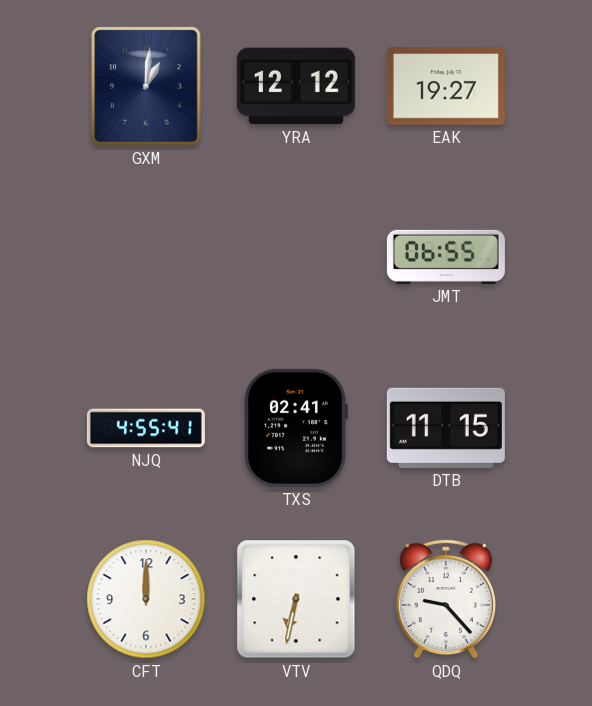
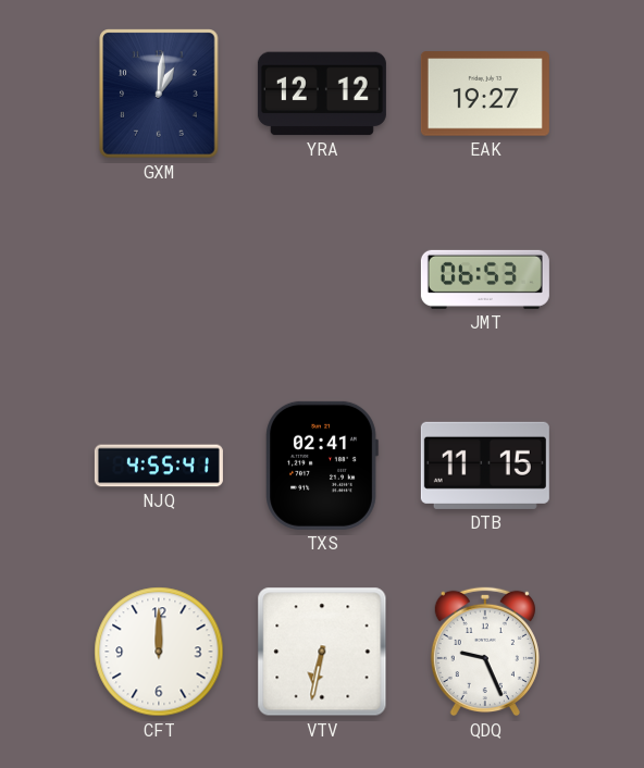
JMT: 06:55 -> 06:53 (485, 280)
QDQ: 9:23 -> 9:26 (485, 652)
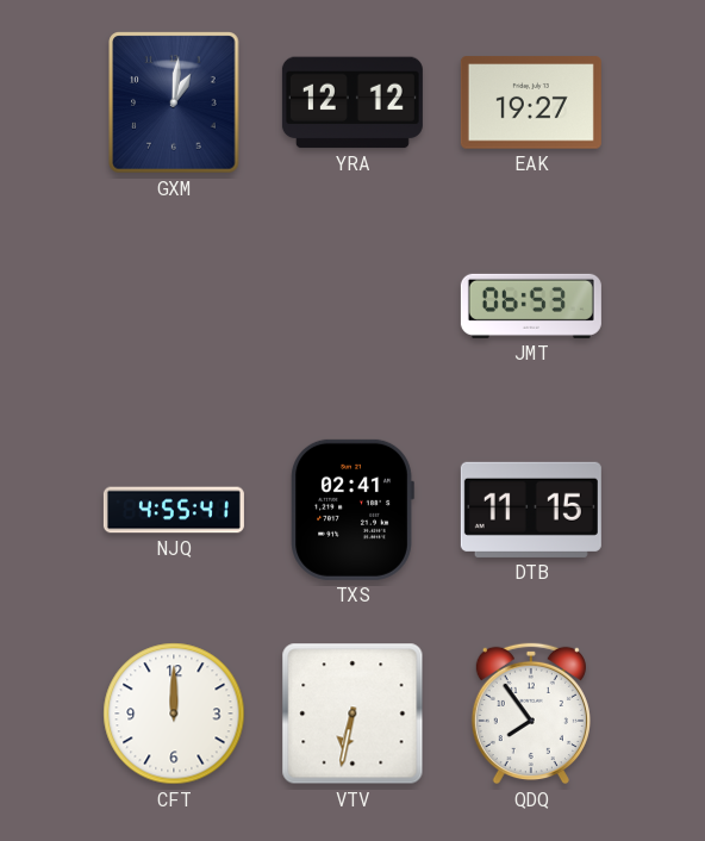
QDQ: 9:26 -> 7:54 (531, 714)
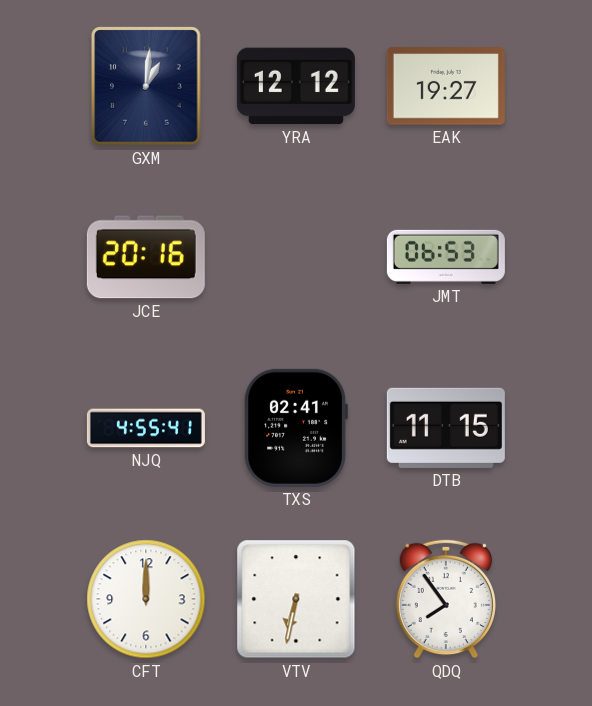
JCE: none -> 20:16 (146, 257)
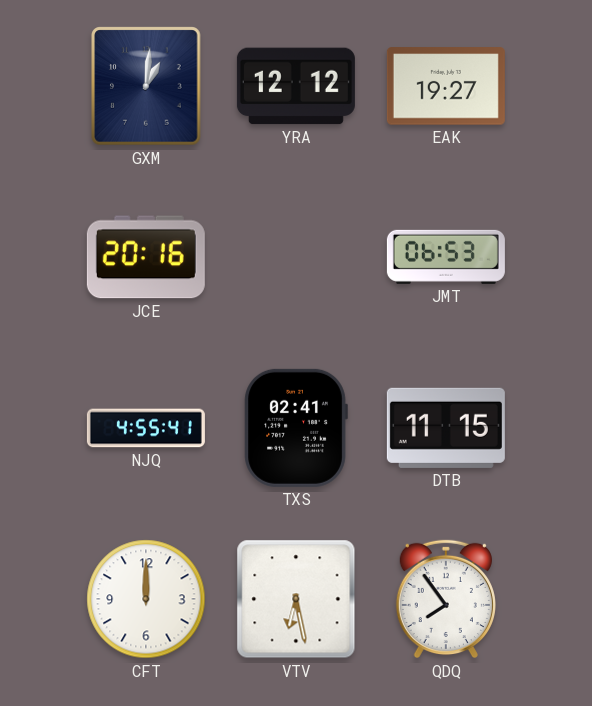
VTV: 6:32 -> 6:28 (296, 599)
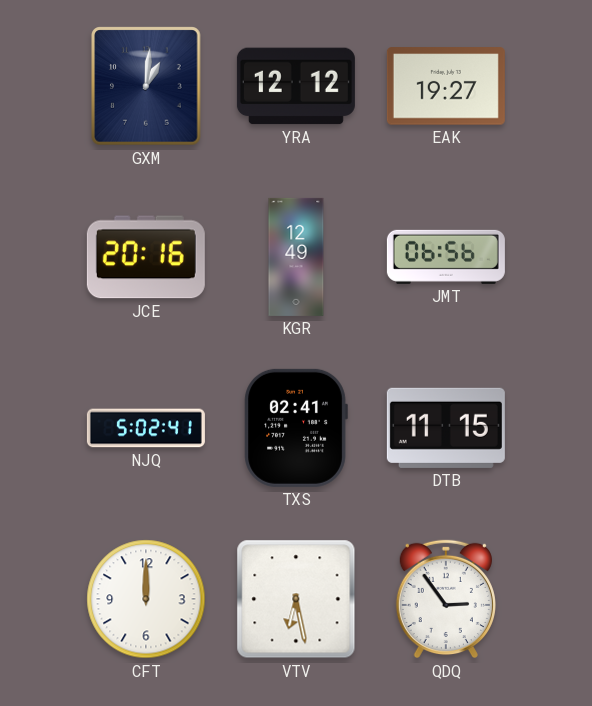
KGR: none -> 12:49 (296, 257)
JMT: 06:53 -> 06:56 (446, 257)
NJQ: 4:55 -> 5:02 (146, 428)
QDQ: 7:54 -> 2:54 (446, 599)
